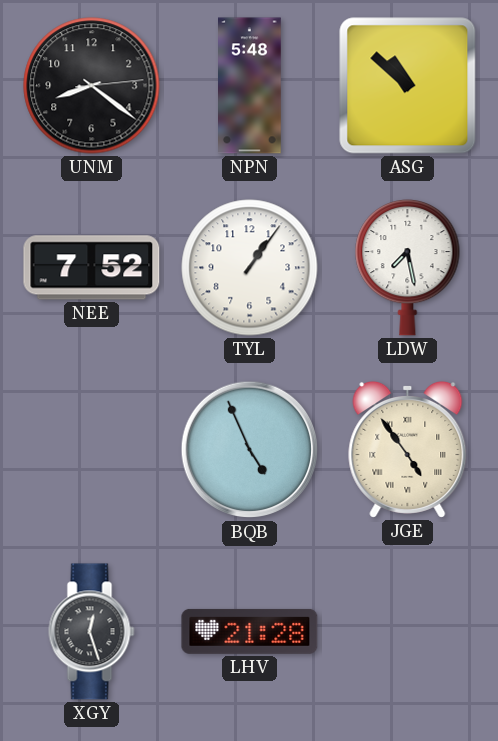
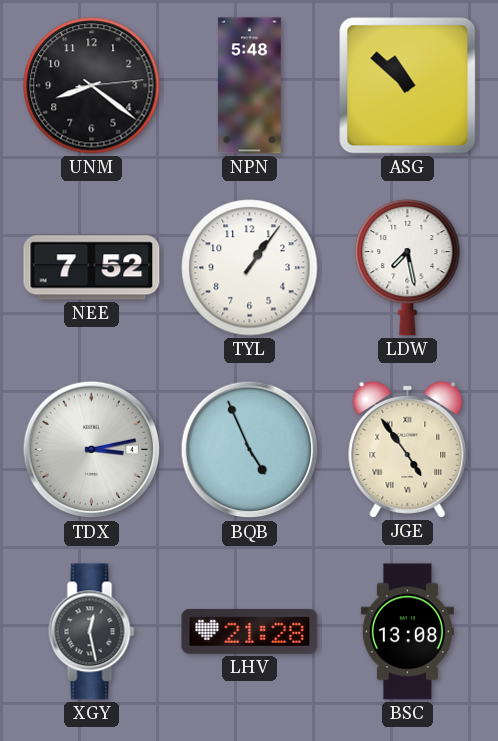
TDX: none -> 3:13 (92, 450)
XGY: 12:27 -> 12:28 (92, 632)
BSC: none -> 13:08 (407, 632)
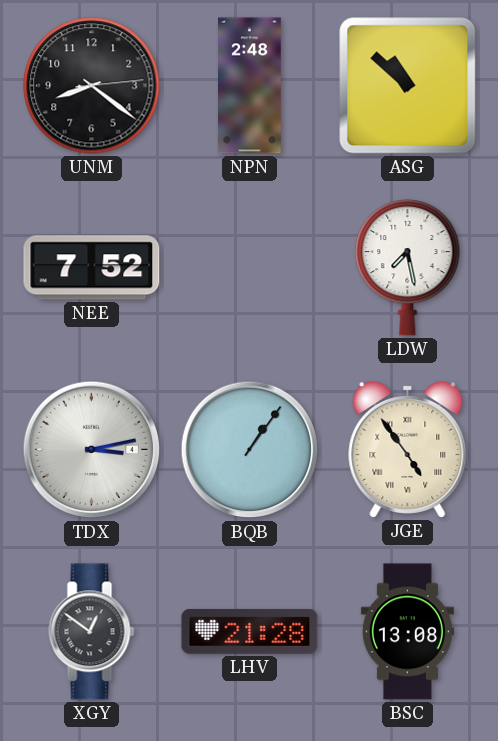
NPN: 5:48 -> 2:48 (250, 86)
TYL: 1:06 -> none (250, 268)
BQB: 4:56 -> 1:06 (250, 450)
XGY: 12:28 -> 12:51 (92, 632)
